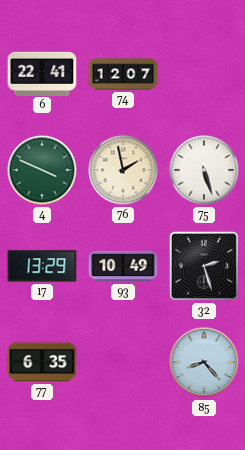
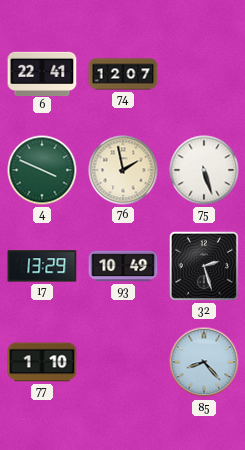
77: 6:35 -> 1:10 (42, 362)
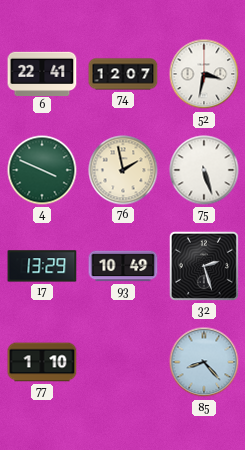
52: none -> 3:32 (204, 74)
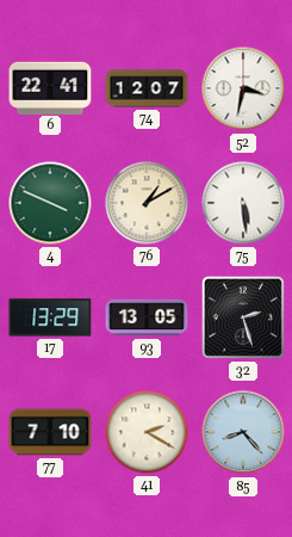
76: 1:58 -> 1:10 (147, 203)
75: 5:27 -> 5:29 (243, 203)
93: 10:49 -> 13:05 (147, 317)
77: 1:10 -> 7:10 (50, 432)
41: none -> 2:20 (147, 432)
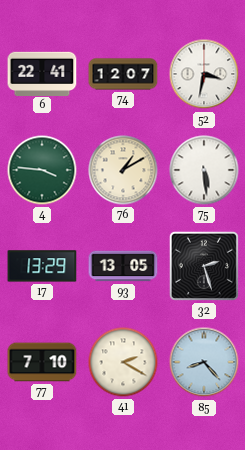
4: 3:49 -> 3:46 (42, 170)
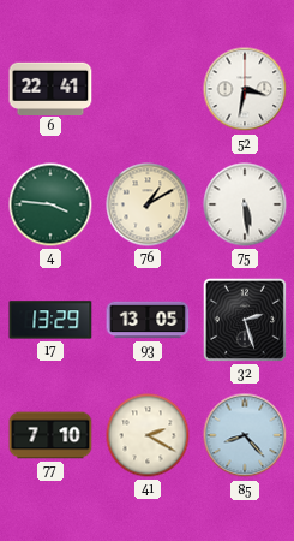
74: 12:07 -> none (123, 74)
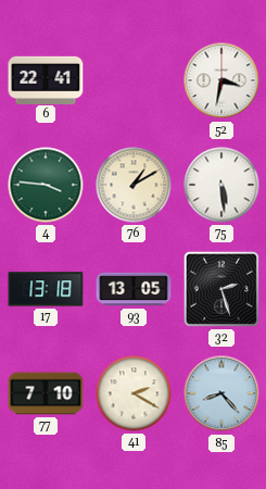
17: 13:29 -> 13:18 (46, 289)
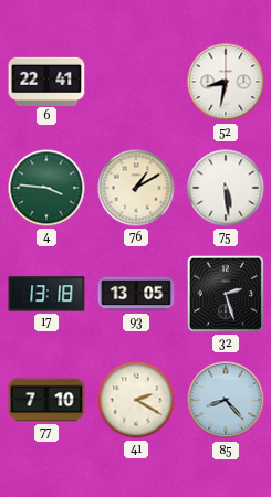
52: 3:32 -> 8:32 (226, 82)
